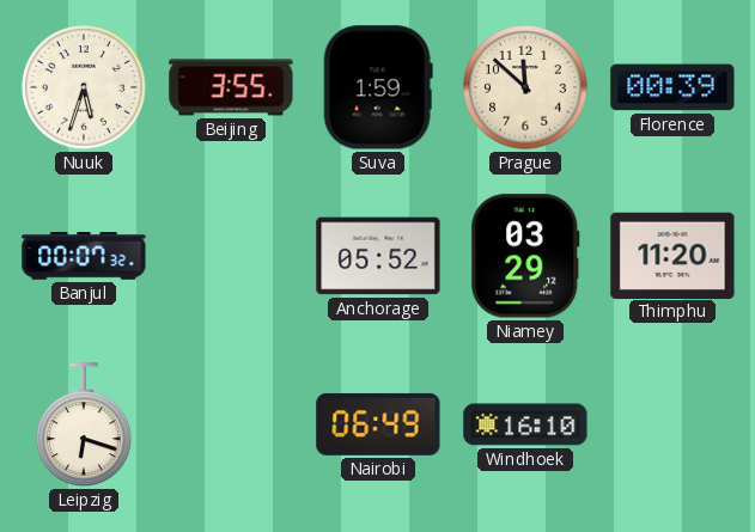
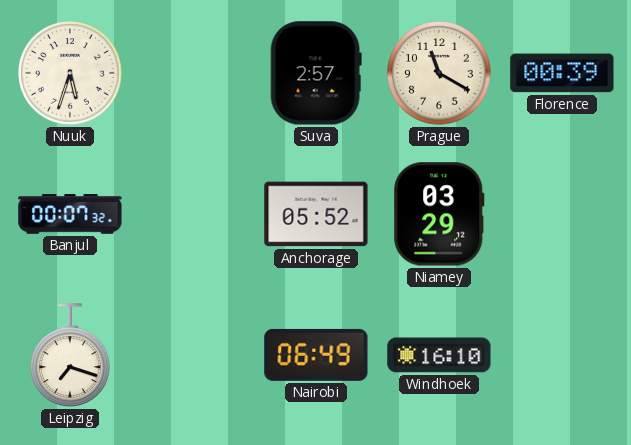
Beijing: 3:55 -> none (231, 87)
Suva: 1:59 -> 2:57 (316, 73)
Prague: 11:52 -> 11:20 (439, 73)
Thimphu: 11:20 -> none (672, 255)
Leipzig: 6:18 -> 7:18 (71, 355)
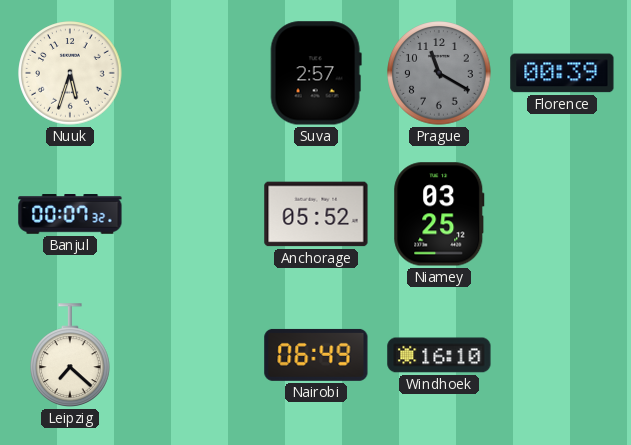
Prague dial: cream -> grey (439, 73)
Niamey: 03:29 -> 03:25 (439, 214)
Leipzig: 7:18 -> 7:22 (71, 355)
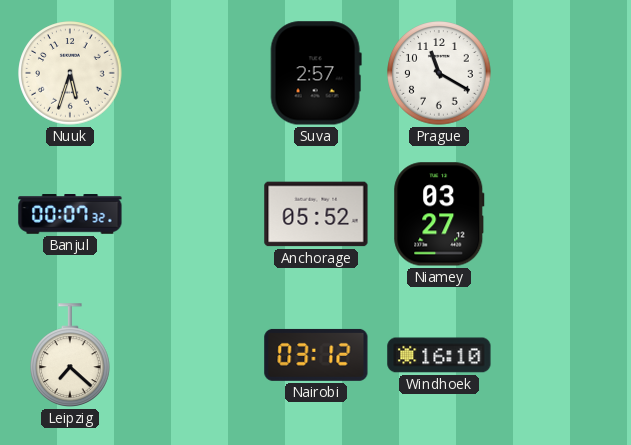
Prague dial: grey -> white (439, 73)
Florence: 00:39 -> none (562, 73)
Niamey: 03:25 -> 03:27 (439, 214)
Nairobi: 06:49 -> 03:12 (316, 355)
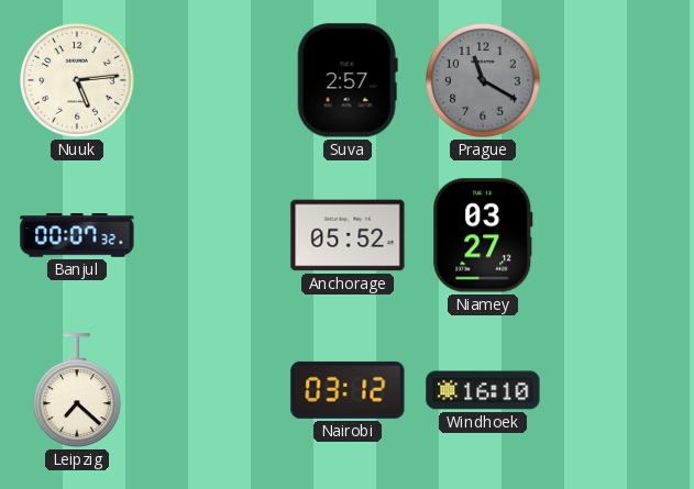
Nuuk: 5:33 -> 5:14 (77, 80)
Prague dial: white -> grey (483, 80)
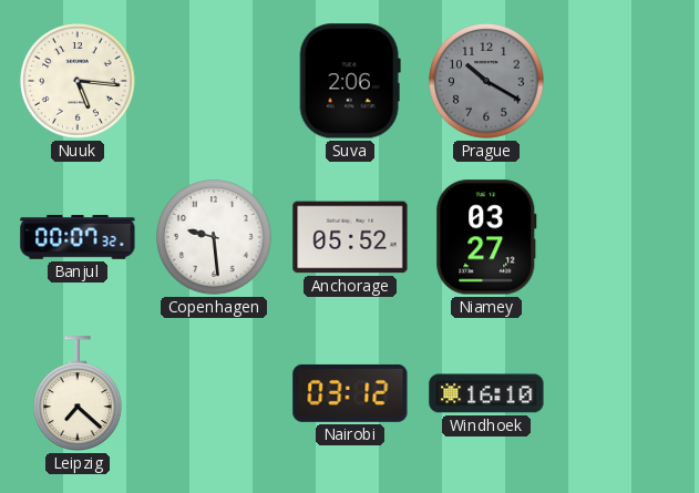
Nuuk: 5:14 -> 5:16 (78, 81)
Suva: 2:57 -> 2:06 (350, 81)
Prague: 11:20 -> 10:20 (486, 81)
Copenhagen: none -> 9:29 (214, 237)
